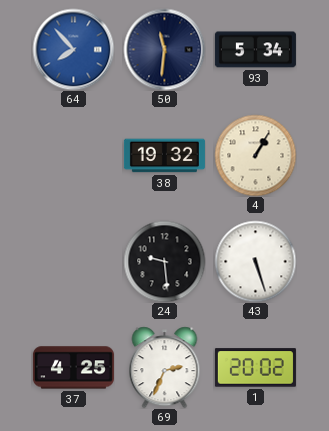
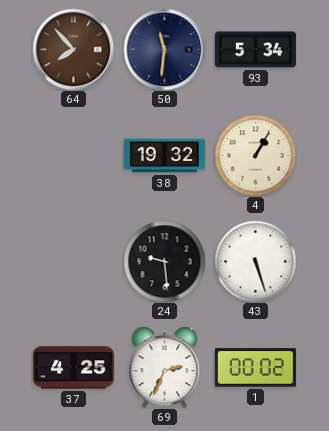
64 dial: blue -> brown (73, 49)
1: 20:02 -> 00:02 (255, 368)
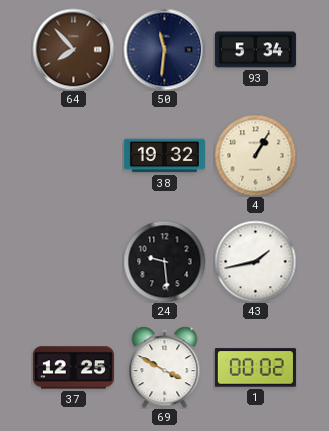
43: 5:27 -> 1:43 (255, 261)
37: 4:25 -> 12:25 (73, 368)
69: 2:34 -> 3:50 (165, 367)
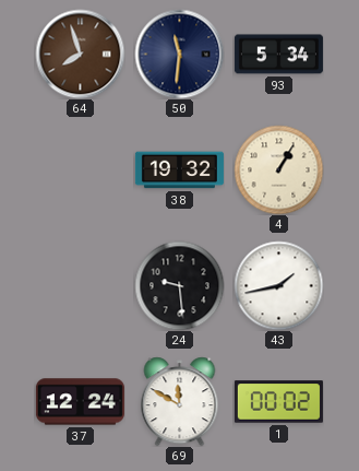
64: 7:53 -> 7:57 (80, 54)
37: 12:25 -> 12:24 (80, 402)
69: 3:50 -> 11:50 (180, 401)
